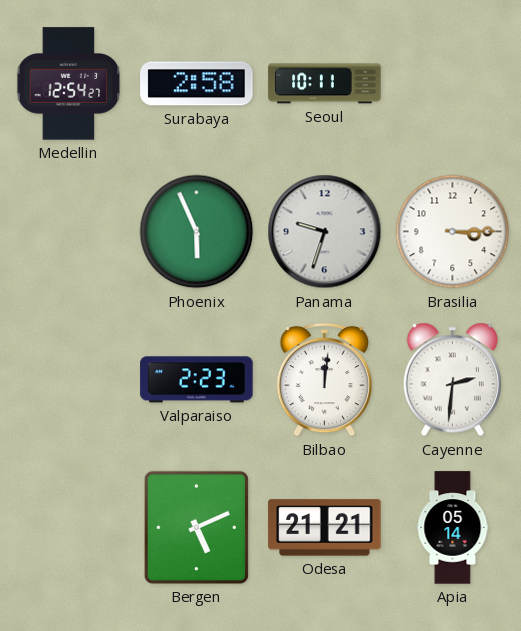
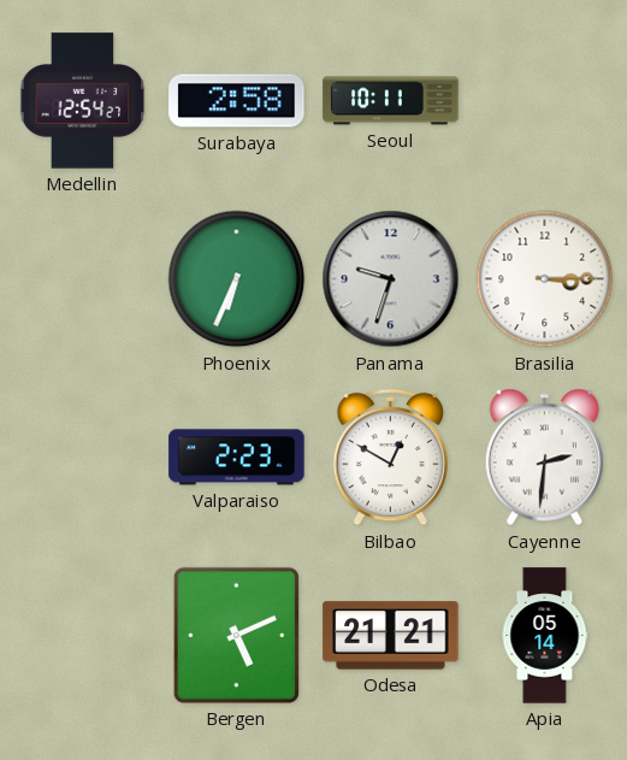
Phoenix: 5:56 -> 6:34 (237, 279)
Bilbao: 12:01 -> 12:50 (390, 458)
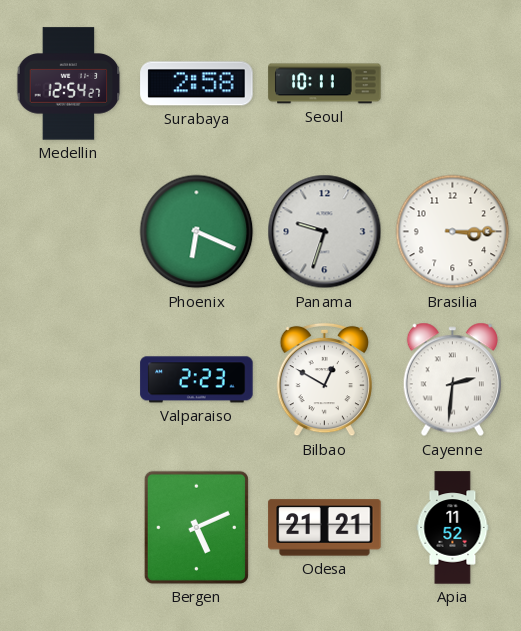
Phoenix: 6:34 -> 6:19 (197, 232)
Apia: 05:14 -> 11:52 (453, 528)
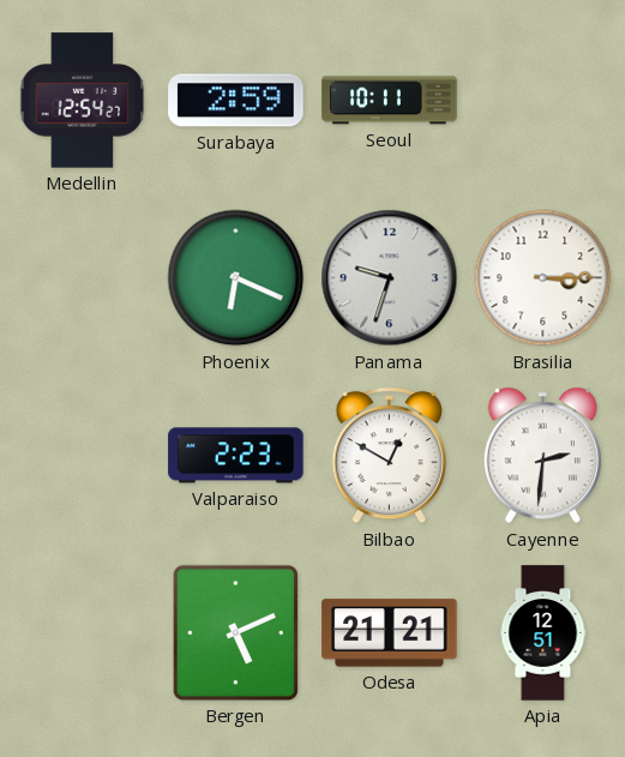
Surabaya: 2:58 -> 2:59 (236, 101)
Apia: 11:52 -> 12:51 (543, 633)
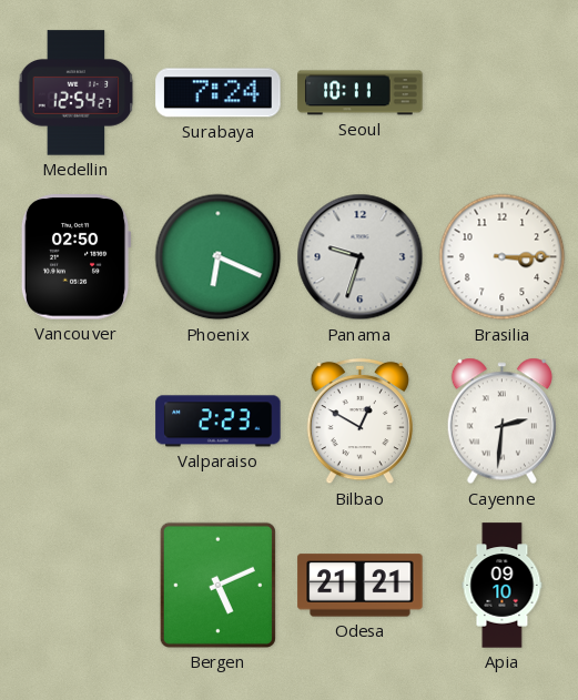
Surabaya: 2:59 -> 7:24 (219, 93)
Vancouver: none -> 02:50 (75, 257)
Apia: 12:51 -> 09:10 (503, 586)
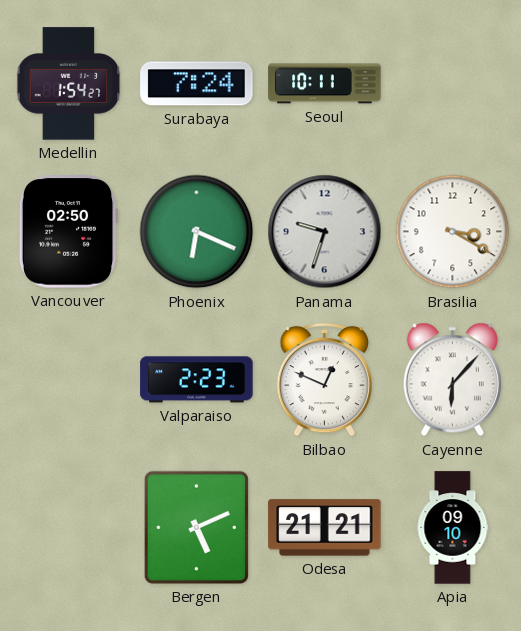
Medellin: 12:54 -> 1:54 (69, 84)
Brasilia: 3:15 -> 3:20 (453, 232)
Bilbao: 12:50 -> 12:49 (324, 380)
Cayenne: 2:31 -> 6:07 (452, 380)
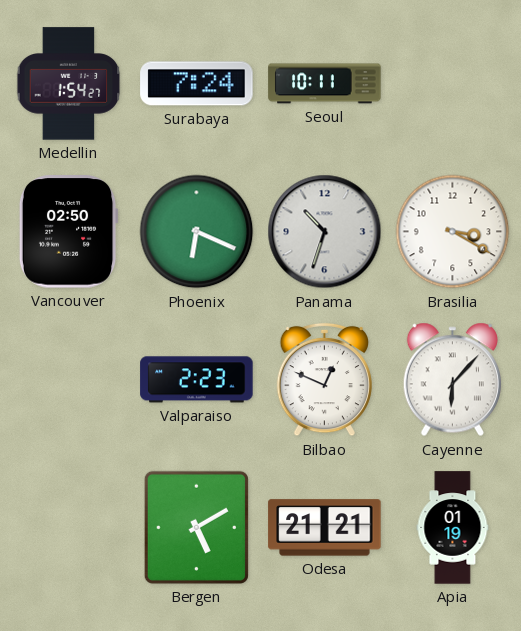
Panama: 9:33 -> 10:33 (325, 232)
Bergen: 5:11 -> 5:10 (196, 527)
Apia: 09:10 -> 01:19 (453, 528)
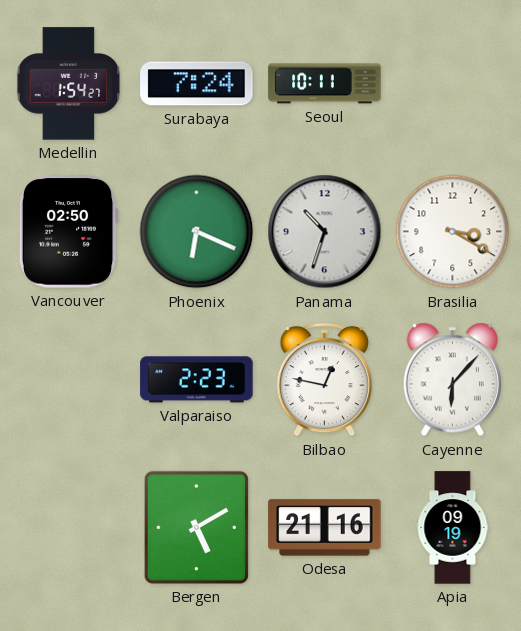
Bilbao: 12:49 -> 12:47 (324, 380)
Odesa: 21:21 -> 21:16 (325, 528)
Apia: 01:19 -> 09:19 (453, 528)
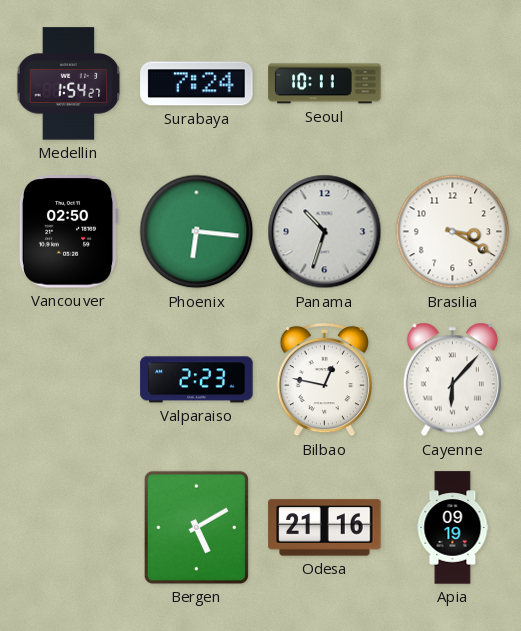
Phoenix: 6:19 -> 6:16 (197, 232)
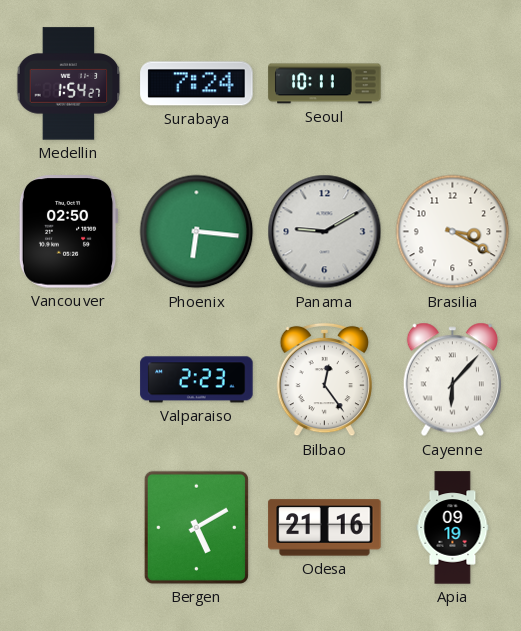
Panama: 10:33 -> 9:10 (325, 232)
Bilbao: 12:47 -> 12:24 (324, 380)
